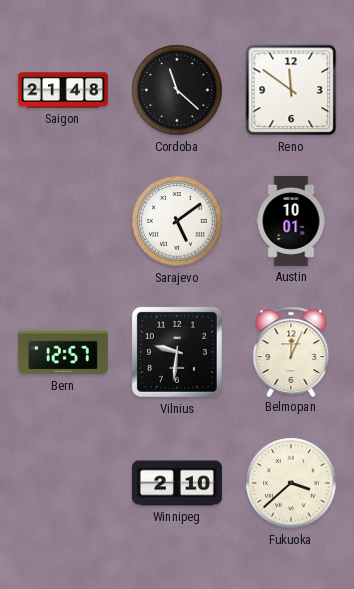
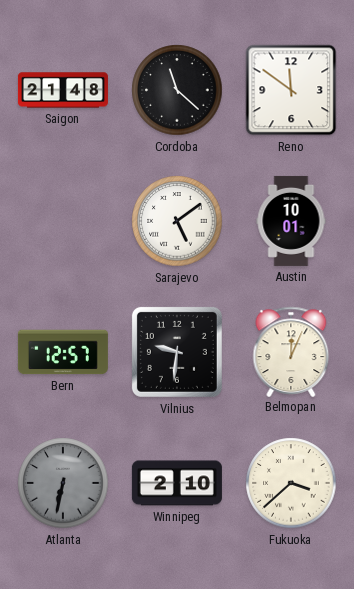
Atlanta: none -> 6:32 (63, 483)
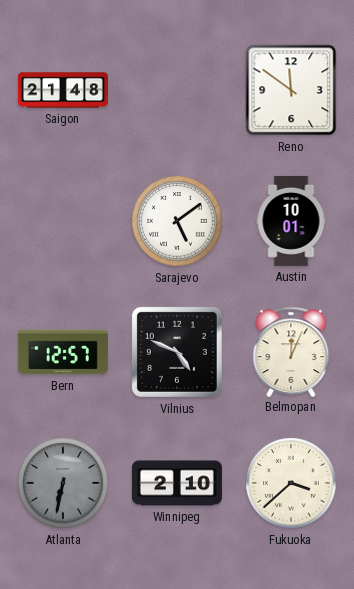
Cordoba: 11:22 -> none (177, 90)
Vilnius: 9:31 -> 4:49 (177, 352)
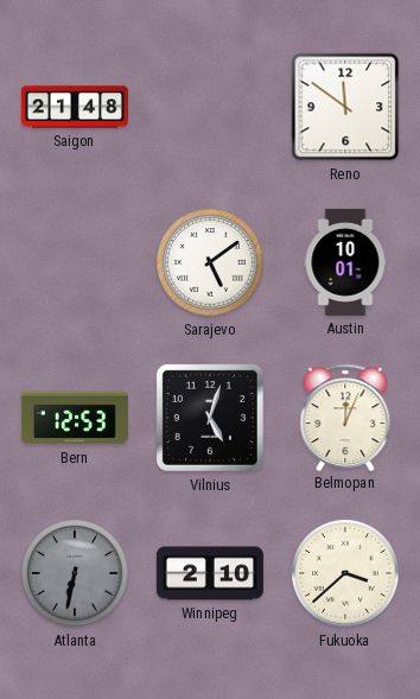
Bern: 12:57 -> 12:53 (75, 418)
Vilnius: 4:49 -> 5:03 (210, 418)
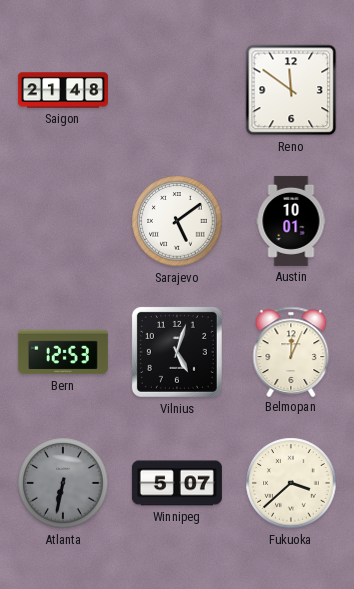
Winnipeg: 2:10 -> 5:07 (177, 483)
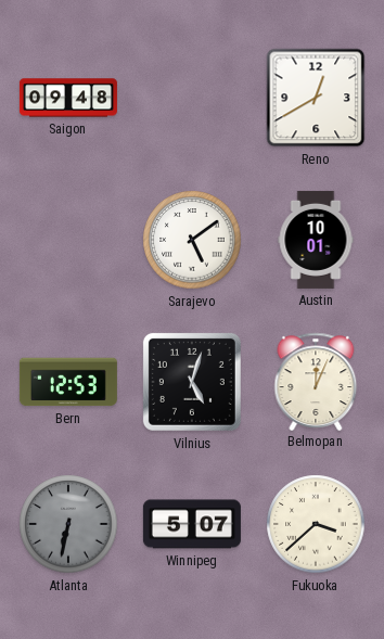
Saigon: 21:48 -> 09:48 (68, 98)
Reno: 11:51 -> 12:40 (316, 98)
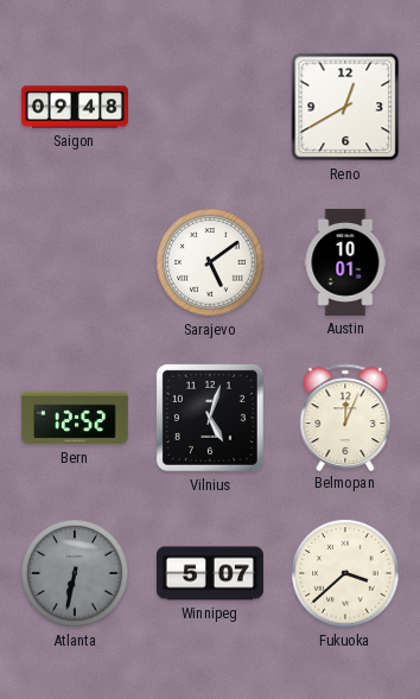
Bern: 12:53 -> 12:52 (75, 418)
